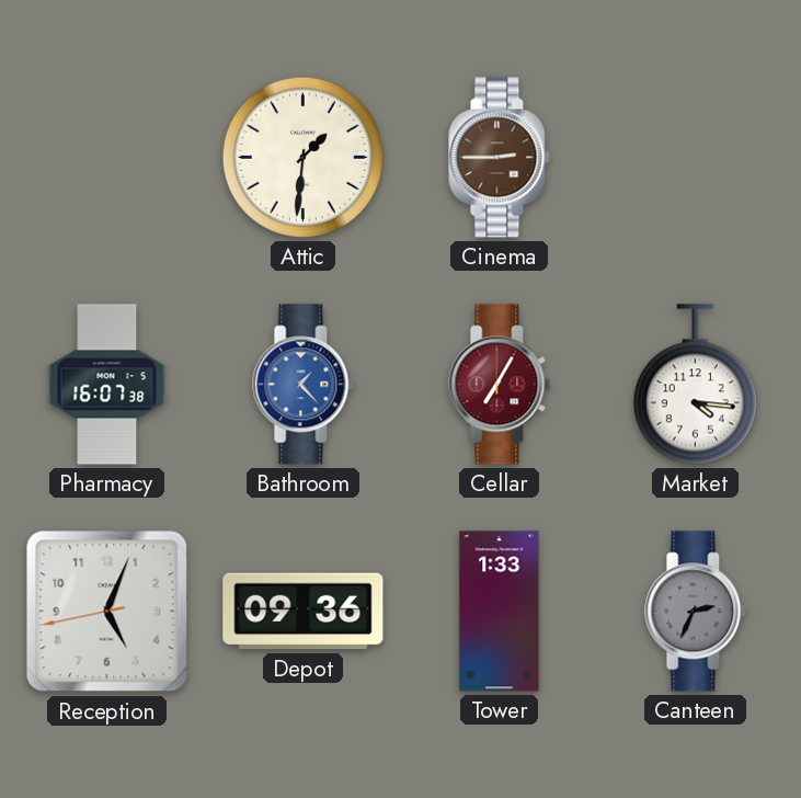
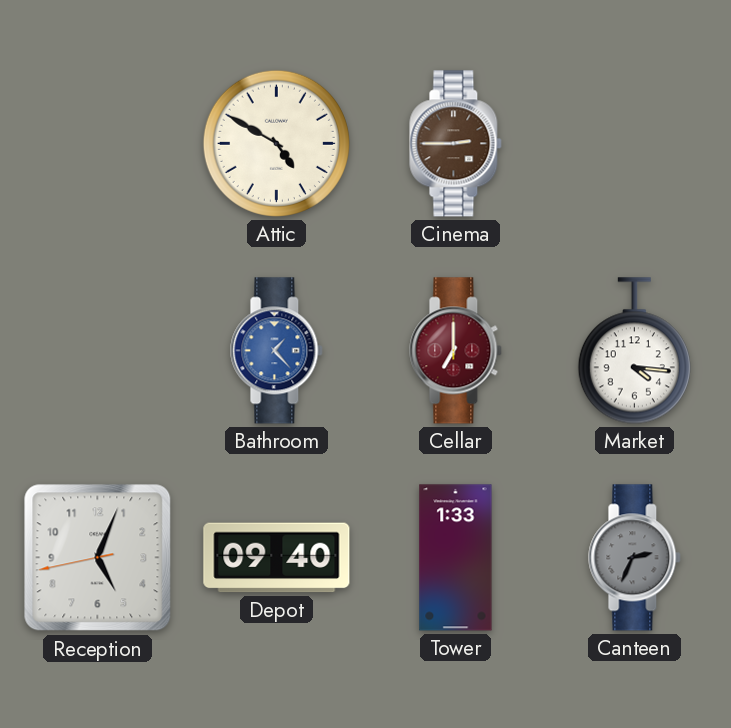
Attic: 1:31 -> 4:50 (276, 143)
Pharmacy: 16:07 -> none (107, 385)
Cellar: 7:05 -> 7:00 (456, 351)
Depot: 09:36 -> 09:40 (277, 558)
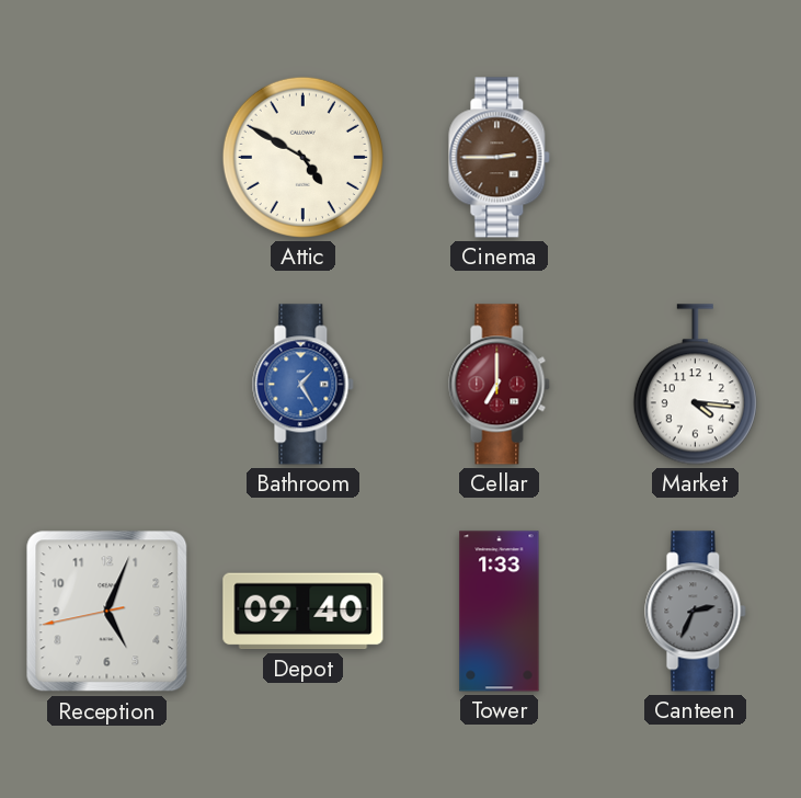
Bathroom: 1:23 -> 1:25 (304, 385)
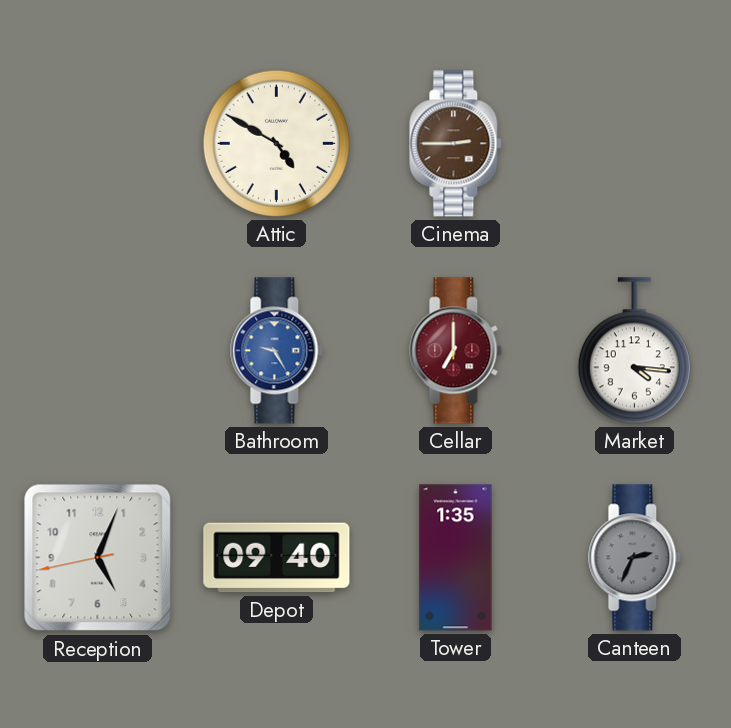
Bathroom: 1:25 -> 9:25 (277, 351)
Tower: 1:33 -> 1:35 (456, 558)
